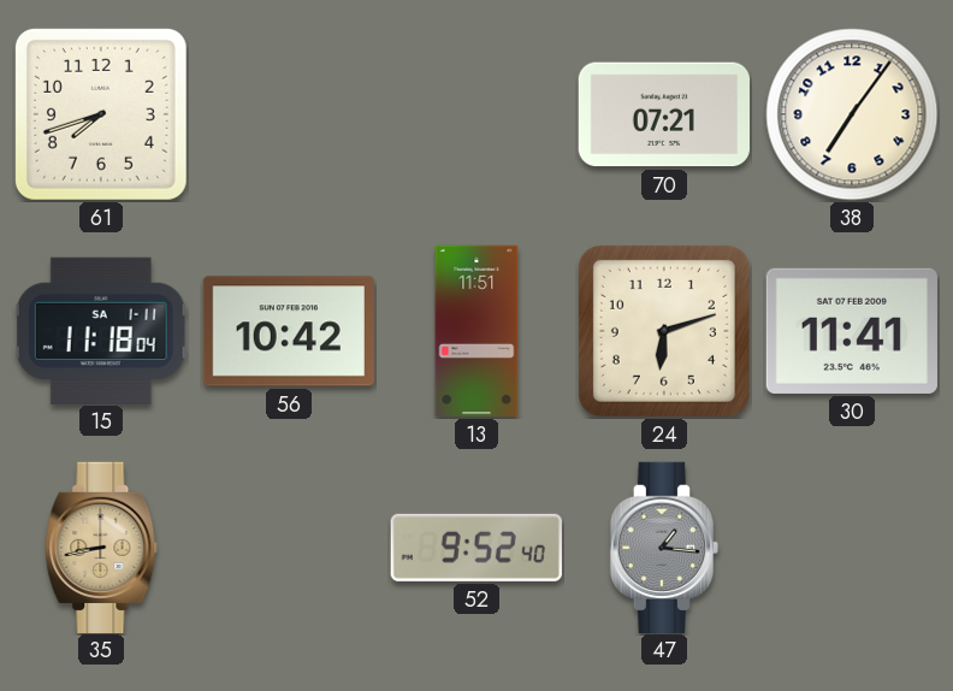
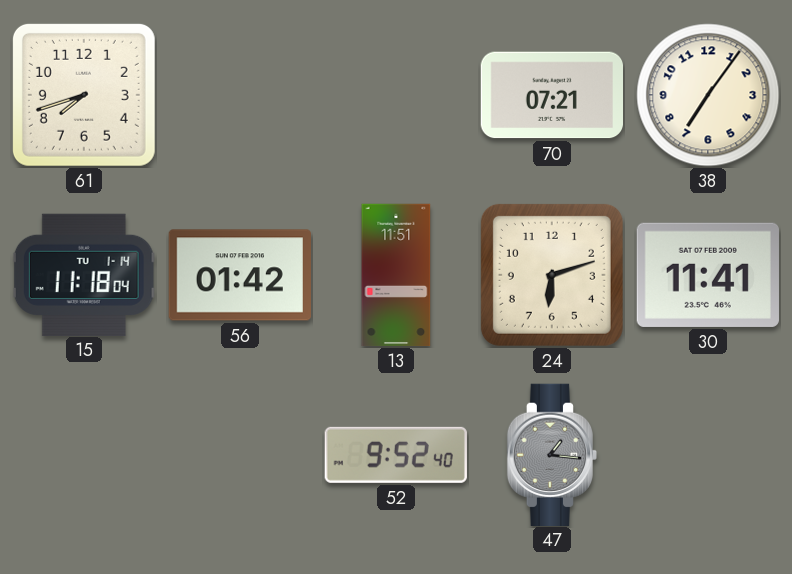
15 date: SA 1-11 -> TU 1-14 (84, 274)
56: 10:42 -> 01:42 (240, 275)
35: 8:43 -> none (101, 547)
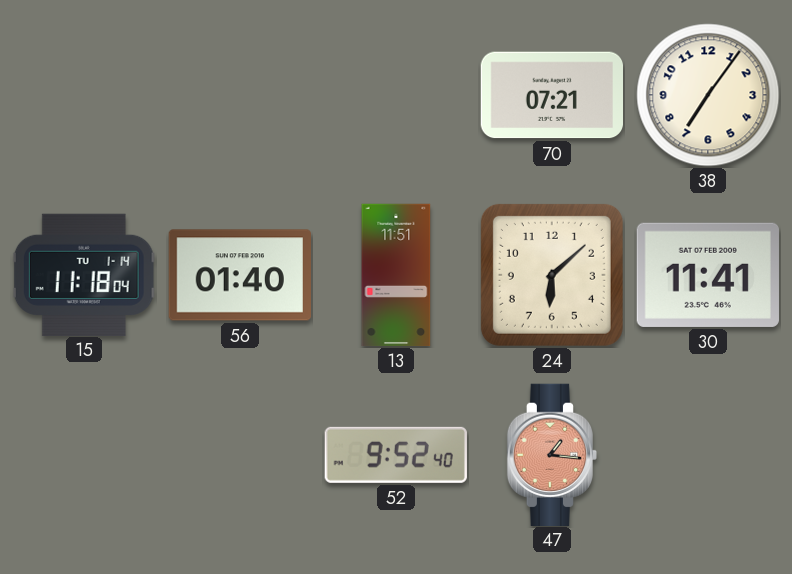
61: 7:42 -> none (84, 95)
56: 01:42 -> 01:40 (240, 275)
24: 6:12 -> 6:08 (552, 275)
47 dial: grey -> salmon (551, 454)
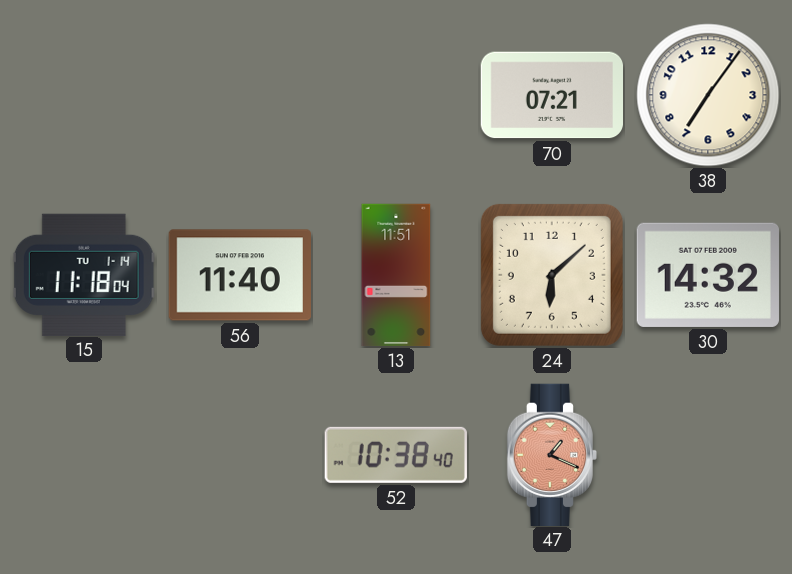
56: 01:40 -> 11:40 (240, 275)
30: 11:41 -> 14:32 (708, 275)
52: 9:52 -> 10:38 (396, 455)
47: 1:16 -> 1:19 (551, 454)
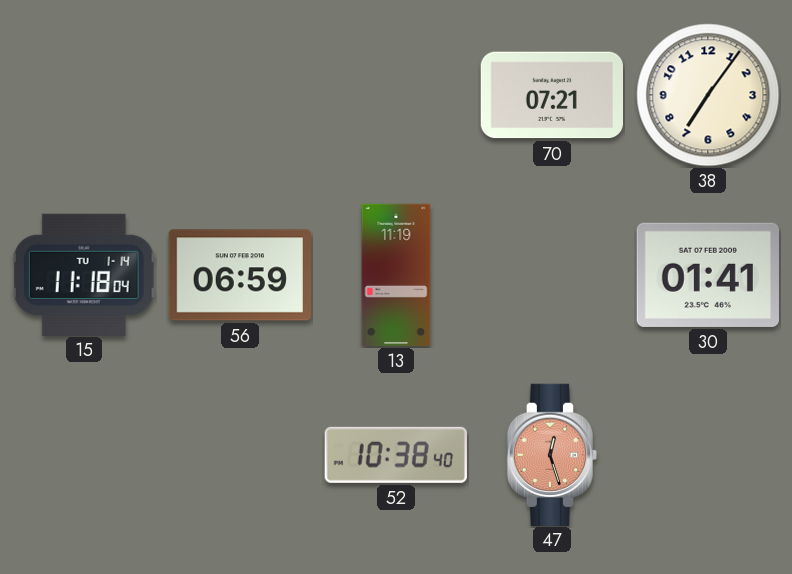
56: 11:40 -> 06:59 (240, 275)
13: 11:51 -> 11:19 (396, 275)
24: 6:08 -> none (552, 275)
30: 14:32 -> 01:41 (708, 275)
47: 1:19 -> 12:27 (551, 454)
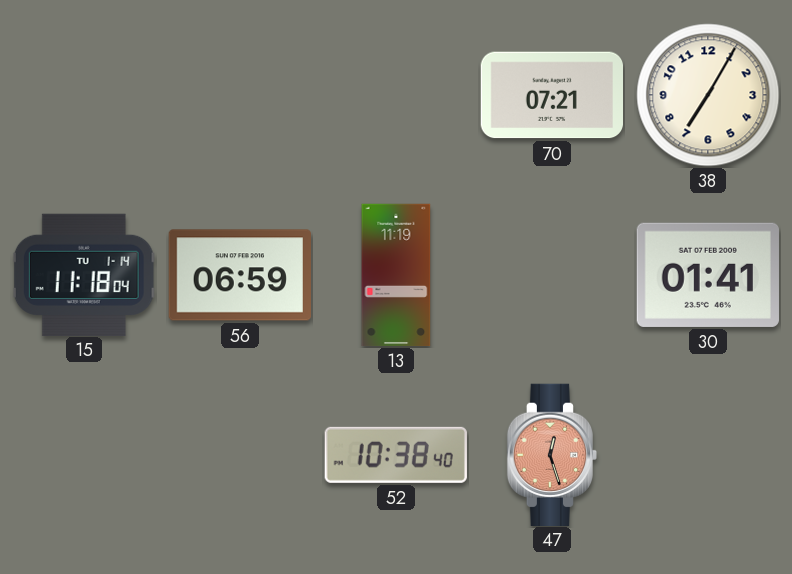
38: 7:06 -> 7:05 (708, 95)
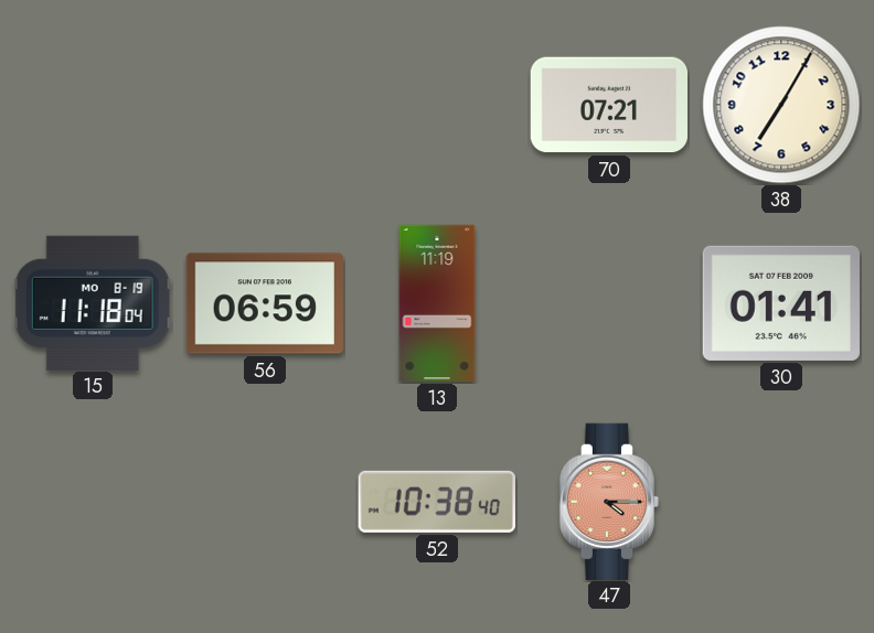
15 date: TU 1-14 -> MO 8-19 (93, 302)
47: 12:27 -> 4:15 (608, 501)
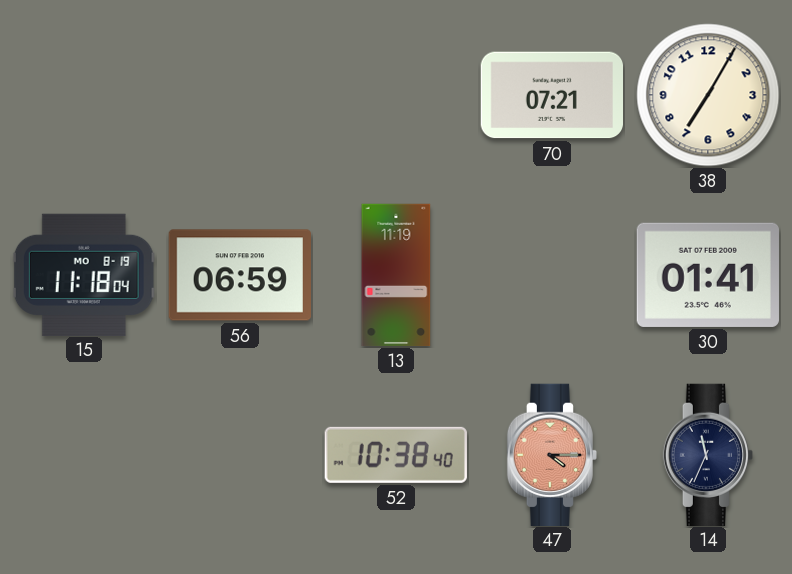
14: none -> 11:34 (707, 454)
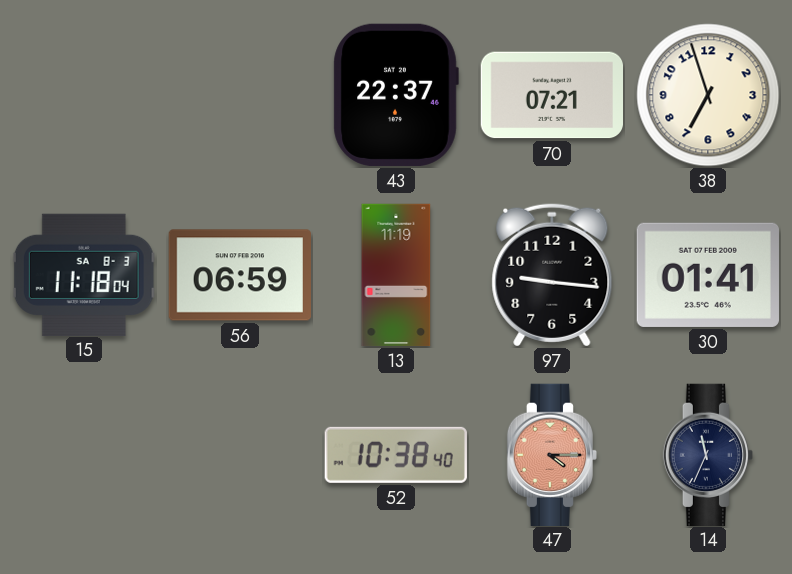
43: none -> 22:37 (396, 95)
38: 7:05 -> 6:57 (708, 95)
15 date: MO 8-19 -> SA 8-3 (84, 274)
97: none -> 9:16 (552, 275)
